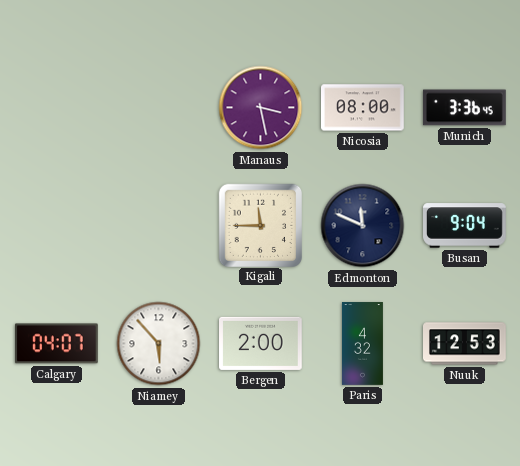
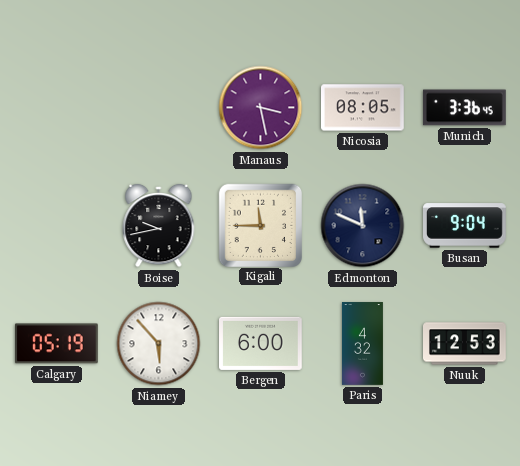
Nicosia: 08:00 -> 08:05 (363, 108)
Boise: none -> 9:43 (159, 226)
Calgary: 04:07 -> 05:19 (56, 344)
Bergen: 2:00 -> 6:00 (261, 343)
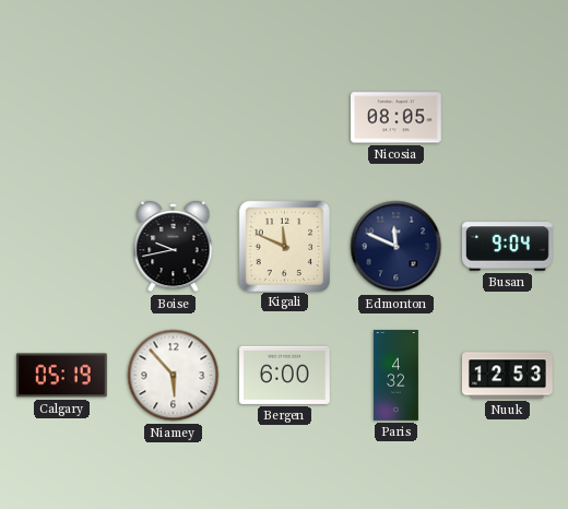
Manaus: 3:28 -> none (261, 108)
Munich: 3:36 -> none (464, 108)
Kigali: 11:45 -> 11:49 (284, 246)
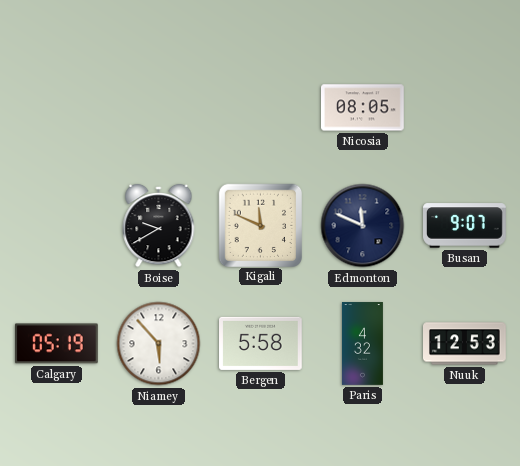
Boise: 9:43 -> 9:40 (159, 226)
Busan: 9:04 -> 9:07 (465, 226)
Bergen: 6:00 -> 5:58 (261, 343)
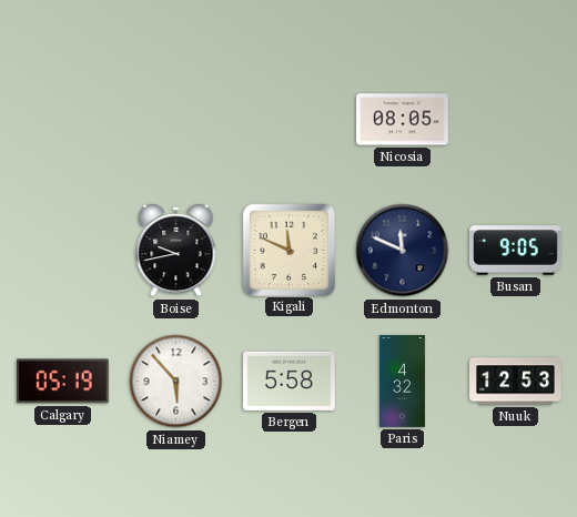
Boise: 9:40 -> 9:43 (176, 251)
Busan: 9:07 -> 9:05 (516, 251)
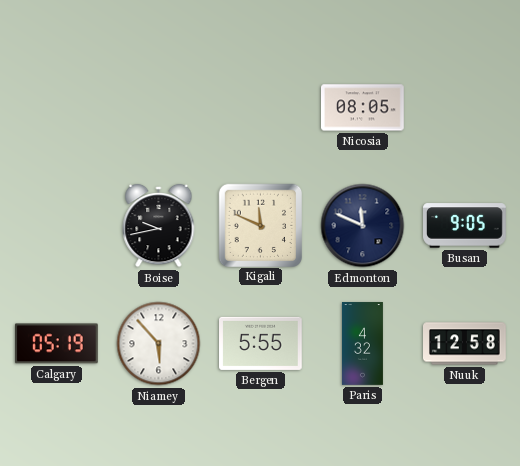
Bergen: 5:58 -> 5:55 (261, 343)
Nuuk: 12:53 -> 12:58 (465, 344)
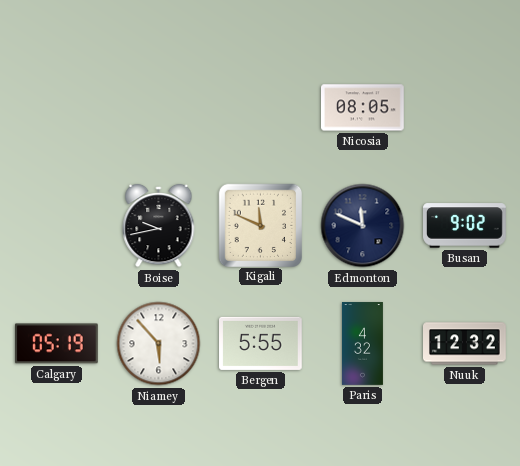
Busan: 9:05 -> 9:02 (465, 226)
Nuuk: 12:58 -> 12:32 (465, 344)
